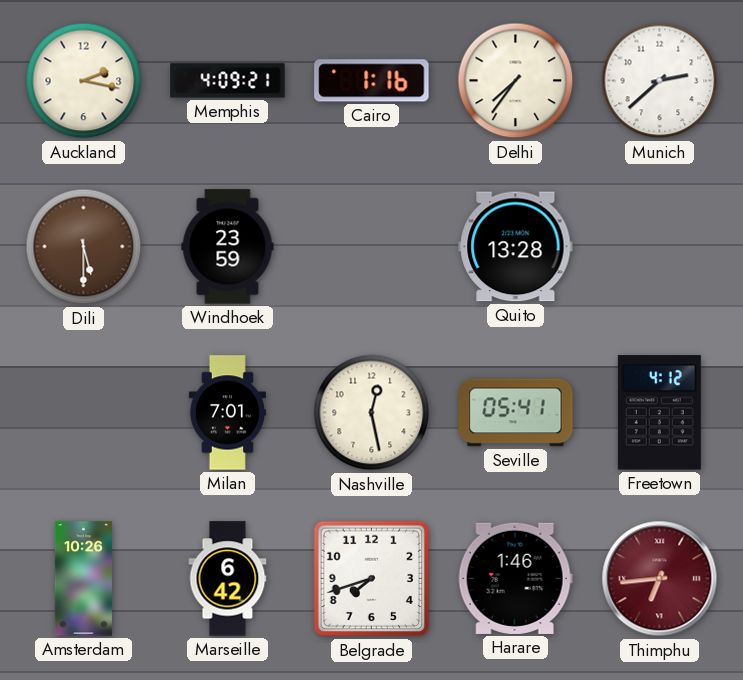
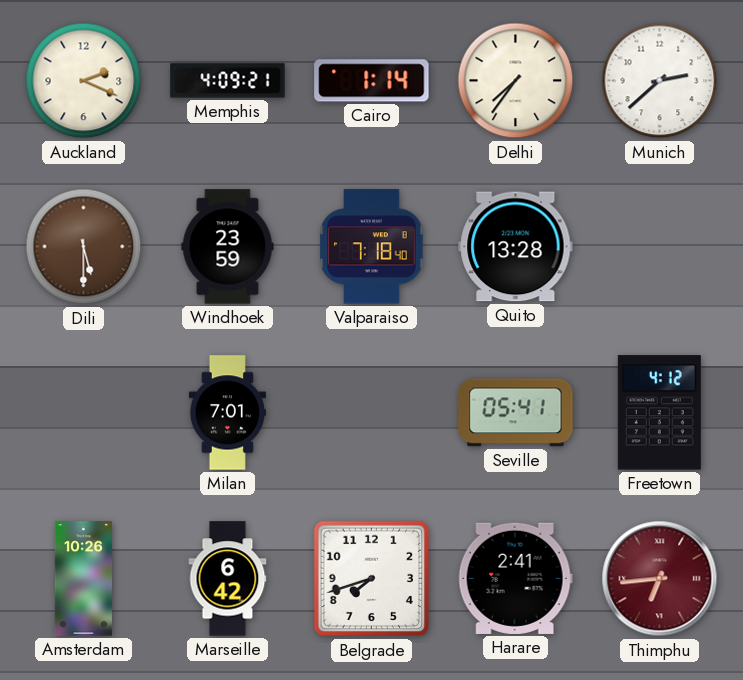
Auckland: 2:17 -> 2:19 (84, 81)
Cairo: 1:16 -> 1:14 (372, 81)
Valparaiso: none -> 7:18 (372, 247)
Nashville: 12:28 -> none (372, 413)
Harare: 1:46 -> 2:41 (515, 578)
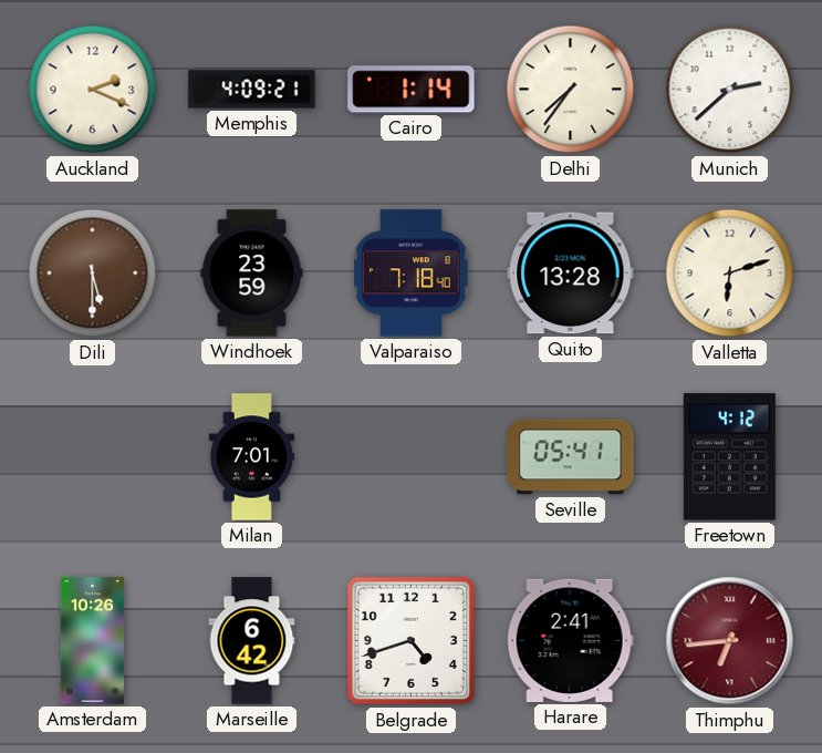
Valletta: none -> 6:12 (730, 274)
Belgrade: 7:42 -> 4:42 (412, 641)
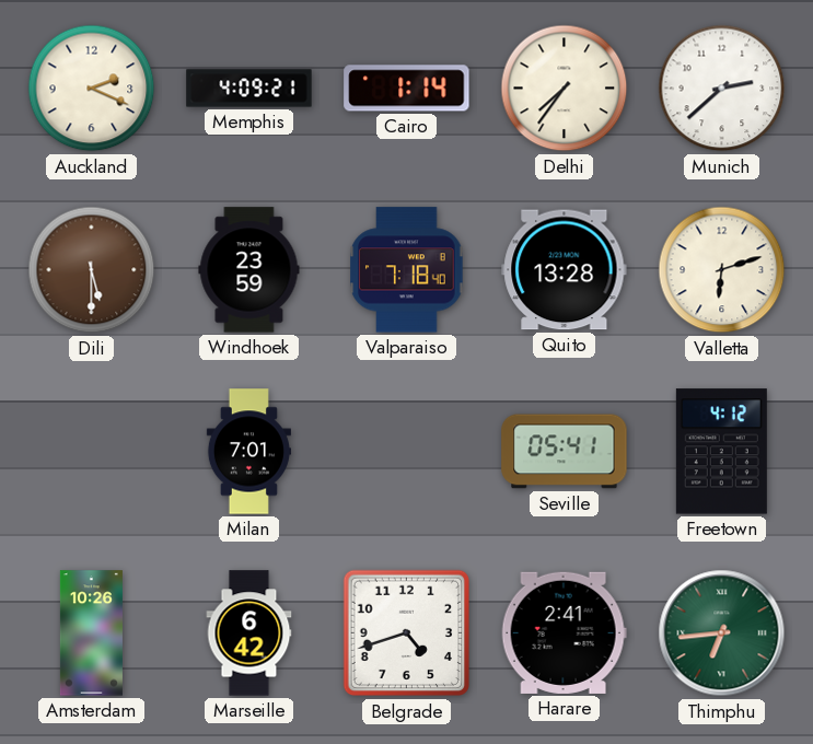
Thimphu dial: burgundy -> green (722, 633)
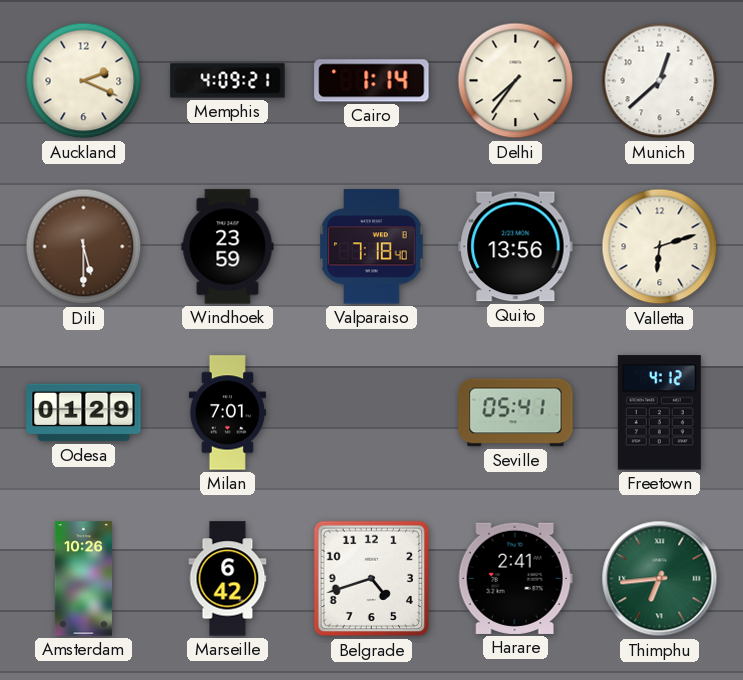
Munich: 2:38 -> 12:38 (660, 81)
Quito: 13:28 -> 13:56 (516, 247)
Odesa: none -> 01:29 (84, 413)
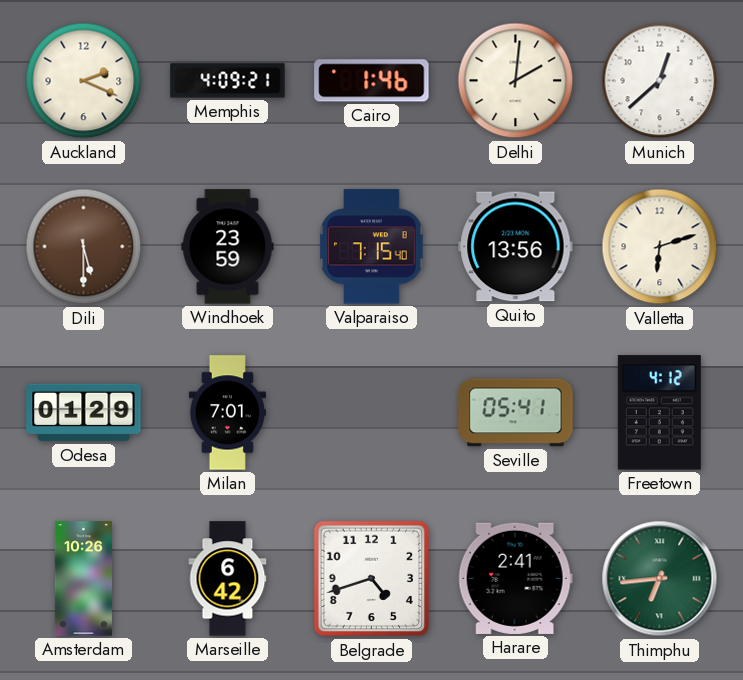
Cairo: 1:14 -> 1:46 (372, 81)
Delhi: 7:36 -> 2:01 (516, 81)
Valparaiso: 7:18 -> 7:15 (372, 247)
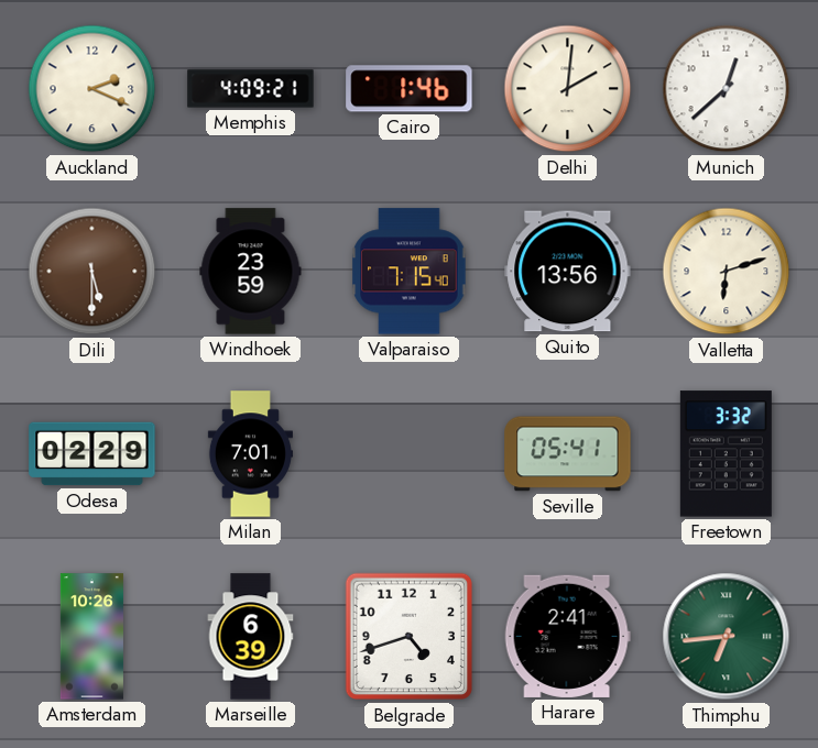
Odesa: 01:29 -> 02:29 (92, 454)
Freetown: 4:12 -> 3:32 (726, 454)
Marseille: 6:42 -> 6:39 (251, 637)
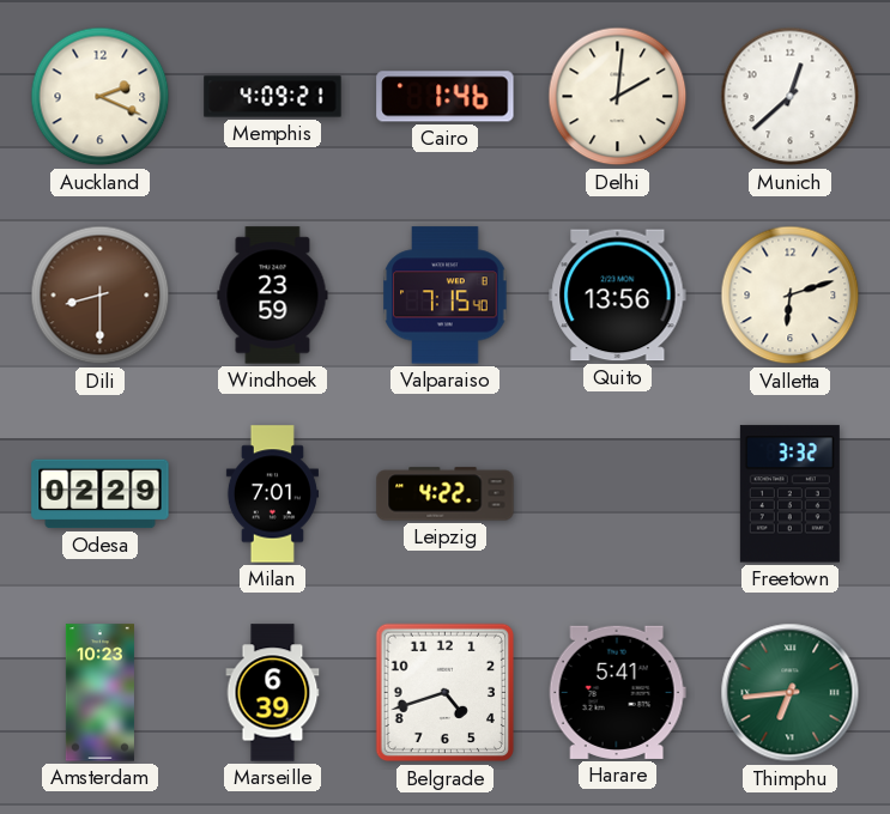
Dili: 5:30 -> 8:30 (101, 296)
Leipzig: none -> 4:22 (446, 494)
Seville: 05:41 -> none (568, 454)
Amsterdam: 10:26 -> 10:23 (99, 693)
Harare: 2:41 -> 5:41 (617, 692)
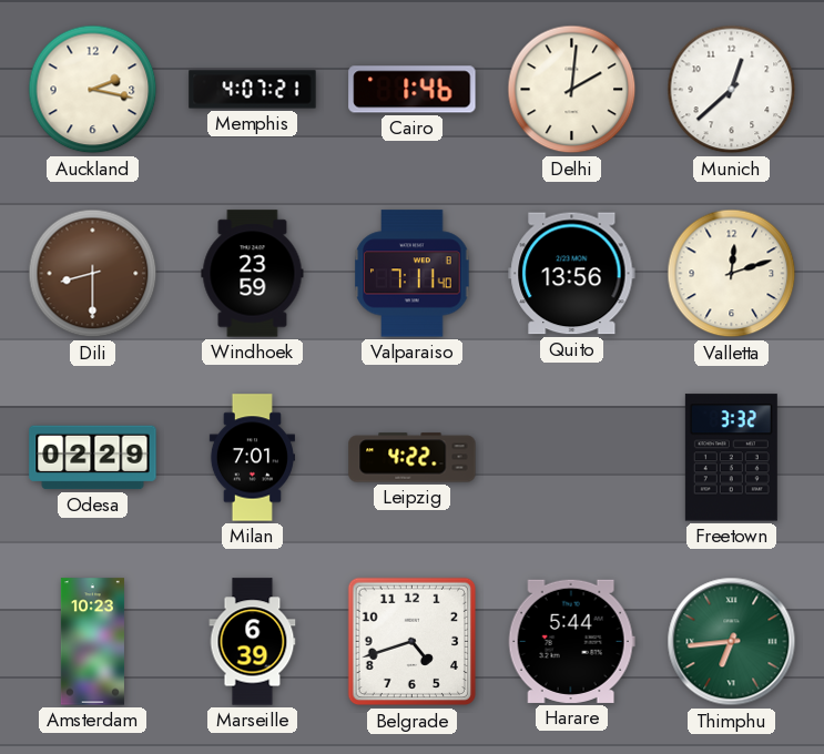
Auckland: 2:19 -> 2:17 (93, 90)
Memphis: 4:09 -> 4:07 (253, 90)
Valparaiso: 7:15 -> 7:11 (413, 274)
Valletta: 6:12 -> 12:12 (732, 274)
Harare: 5:41 -> 5:44 (571, 641)
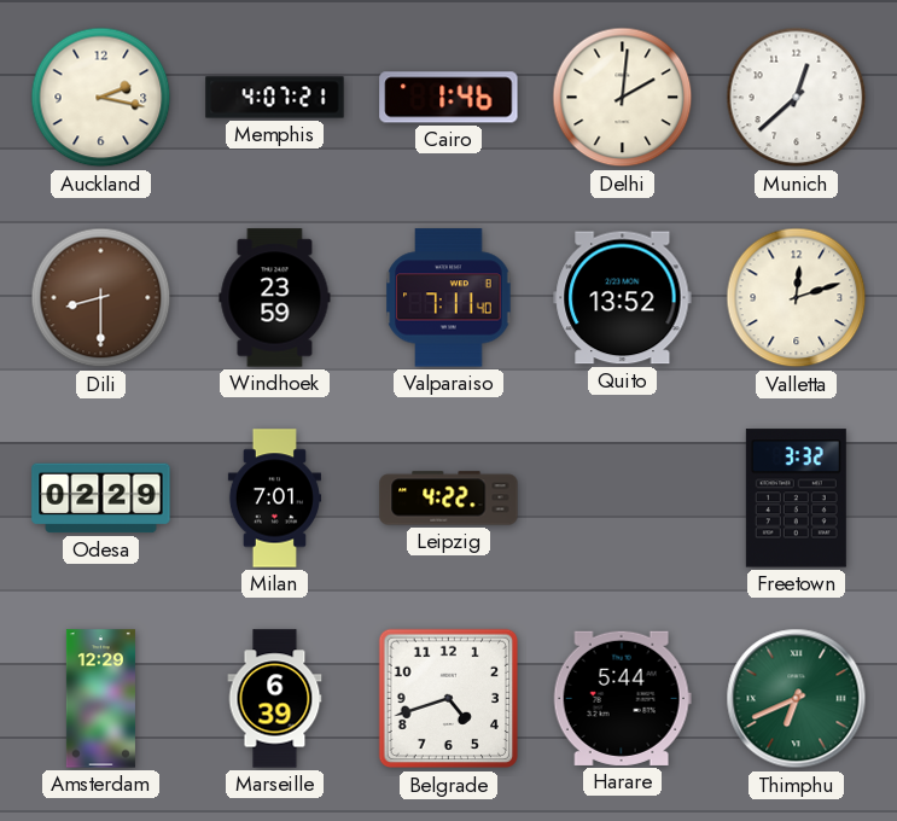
Quito: 13:56 -> 13:52 (623, 298)
Amsterdam: 10:23 -> 12:29 (100, 699)
Thimphu: 6:44 -> 6:41 (797, 699)
